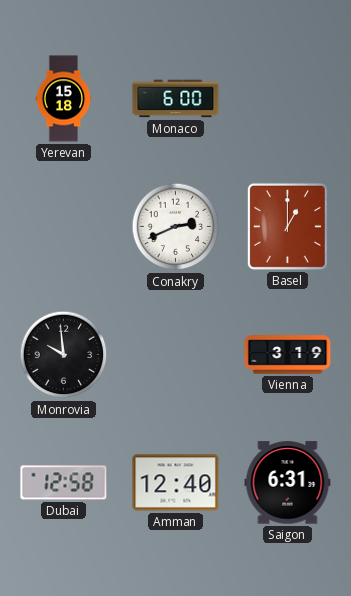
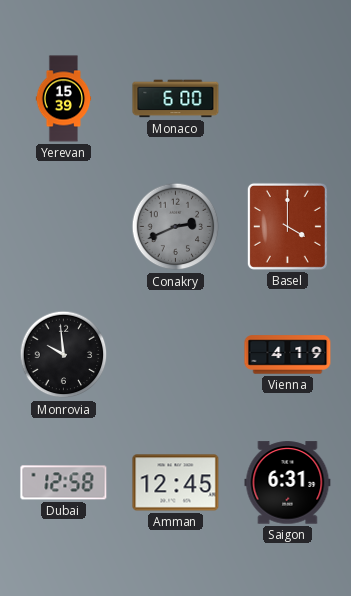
Yerevan: 15:18 -> 15:39 (64, 99)
Conakry dial: white -> grey (176, 227)
Basel: 1:00 -> 4:00 (287, 226)
Vienna: 3:19 -> 4:19 (288, 355)
Amman: 12:40 -> 12:45 (176, 483)
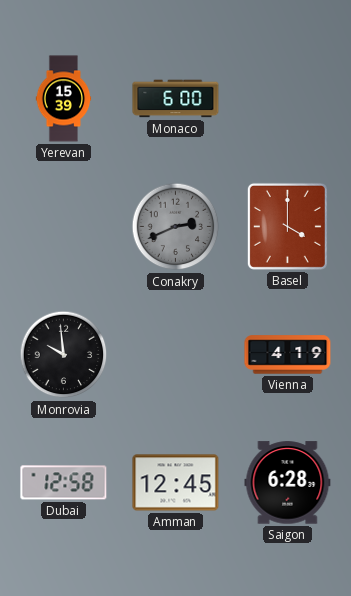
Saigon: 6:31 -> 6:28 (288, 483)
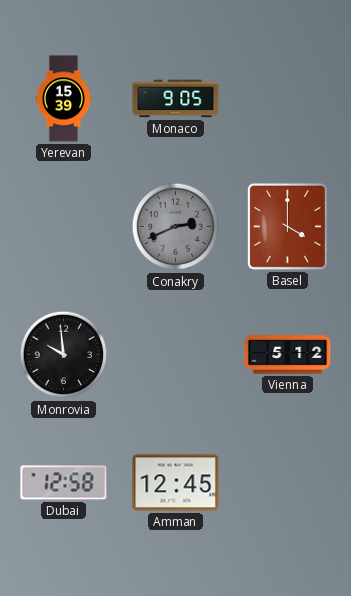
Monaco: 6:00 -> 9:05 (176, 99)
Vienna: 4:19 -> 5:12 (288, 355)
Saigon: 6:28 -> none (288, 483)
